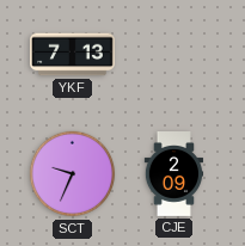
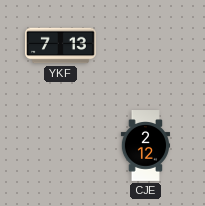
SCT: 9:34 -> none (73, 174)
CJE: 2:09 -> 2:12 (146, 146)
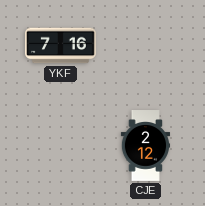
YKF: 7:13 -> 7:16 (61, 46)
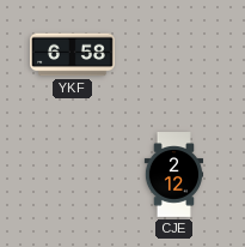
YKF: 7:16 -> 6:58 (73, 55)
